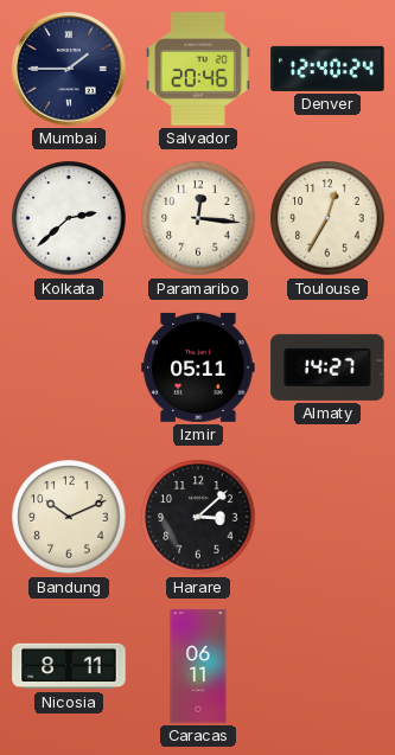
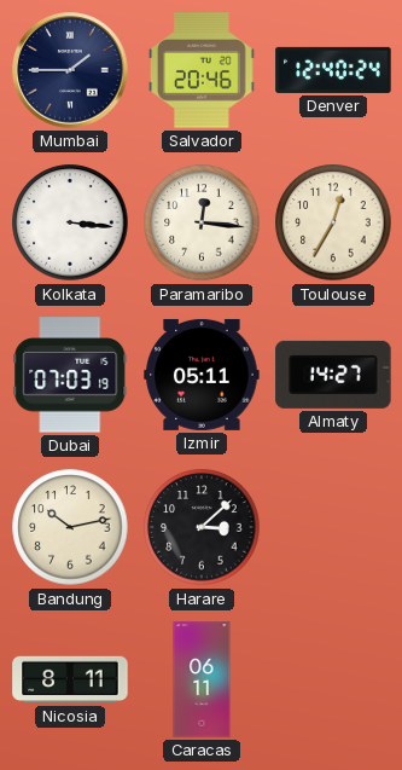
Kolkata: 2:38 -> 3:16 (70, 222)
Dubai: none -> 07:03 (70, 375)
Bandung: 10:11 -> 10:13 (70, 527)
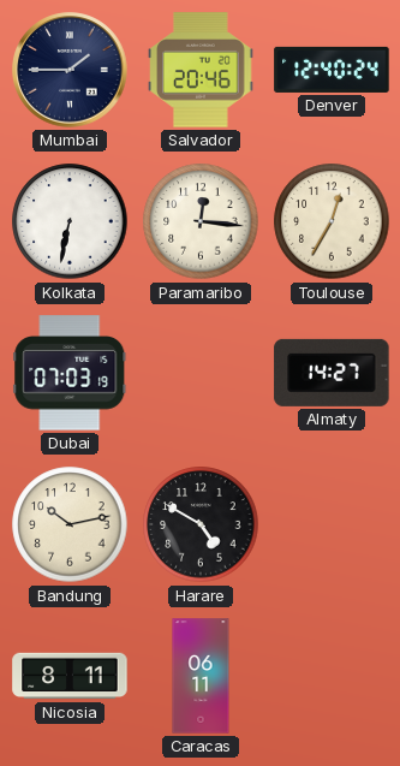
Kolkata: 3:16 -> 6:32 (70, 221)
Izmir: 05:11 -> none (202, 375)
Harare: 3:08 -> 4:50 (201, 524)
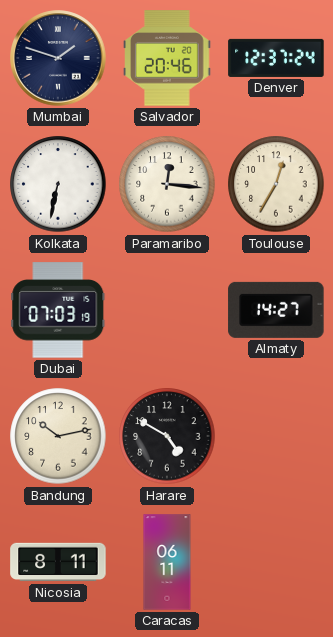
Mumbai: 1:45 -> 1:48 (58, 58)
Denver: 12:40 -> 12:37 (276, 58)
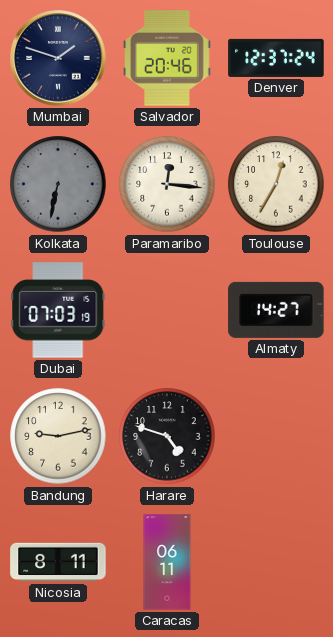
Kolkata dial: white -> grey (58, 184)
Bandung: 10:13 -> 9:13 (58, 436)
Harare: 4:50 -> 4:48 (167, 436)
